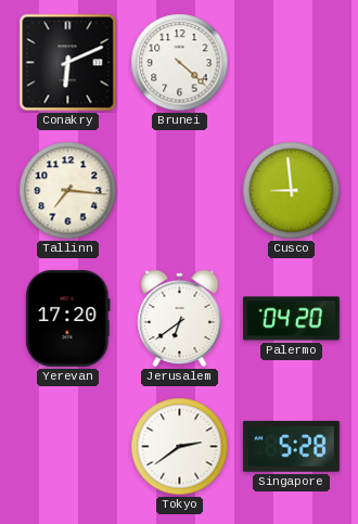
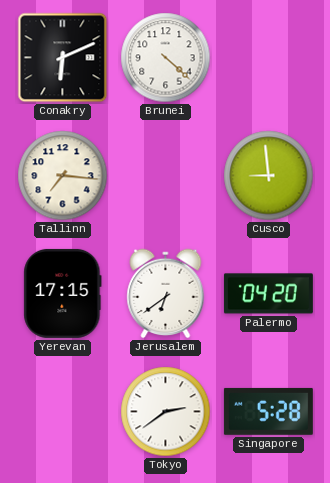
Yerevan: 17:20 -> 17:15 (63, 293)
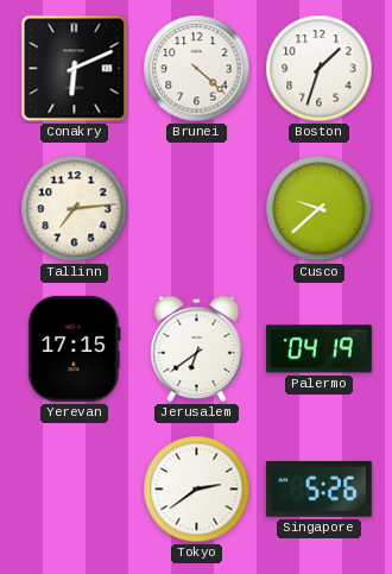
Boston: none -> 1:33 (320, 69)
Tallinn: 7:16 -> 7:14 (75, 209)
Cusco: 8:59 -> 9:38 (320, 209)
Palermo: 04:20 -> 04:19 (318, 349)
Singapore: 5:28 -> 5:26 (318, 488)
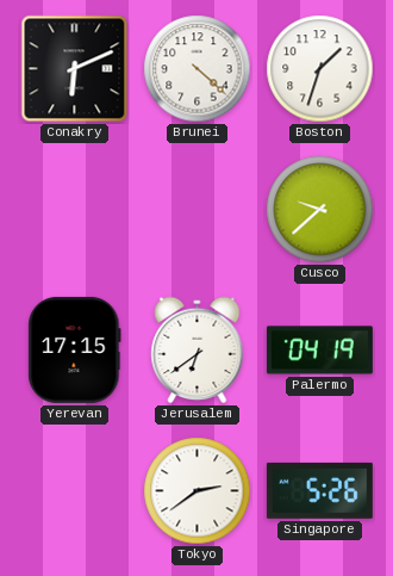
Tallinn: 7:14 -> none (75, 209)
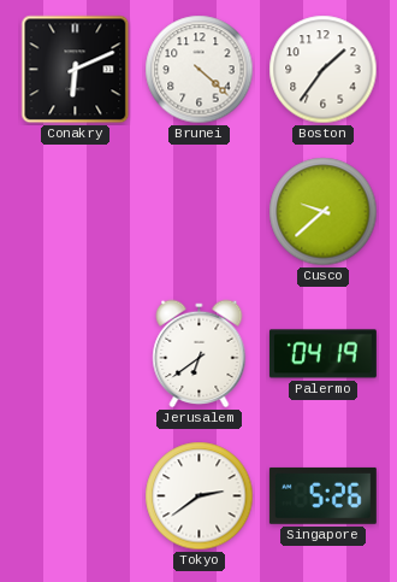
Boston: 1:33 -> 1:36 (324, 70)
Yerevan: 17:15 -> none (75, 349)
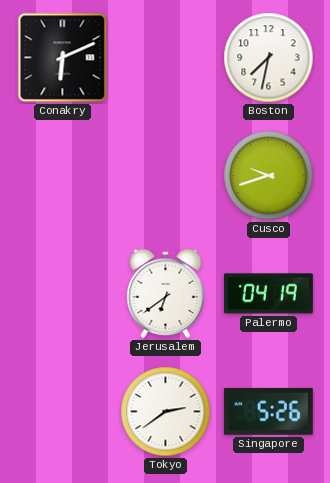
Brunei: 4:22 -> none (200, 70)
Boston: 1:36 -> 7:32 (269, 58)
Cusco: 9:38 -> 9:42 (269, 176)
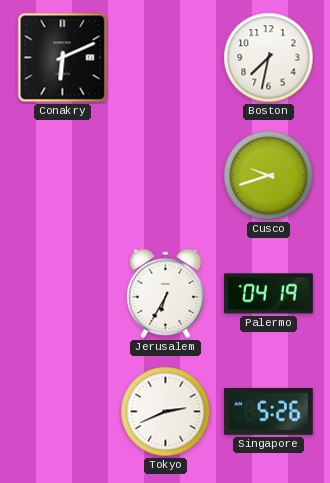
Jerusalem: 6:39 -> 6:35 (166, 294)
Tokyo: 2:39 -> 2:41 (166, 412)
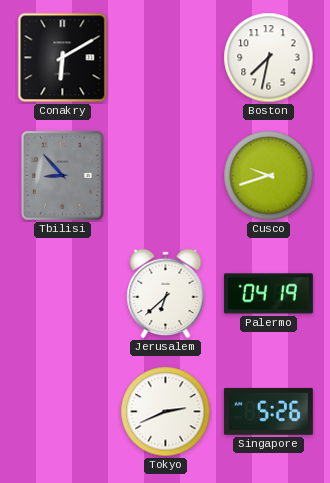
Conakry: 6:11 -> 6:10 (63, 58)
Tbilisi: none -> 8:53 (63, 176)
Jerusalem: 6:35 -> 6:38 (166, 294)
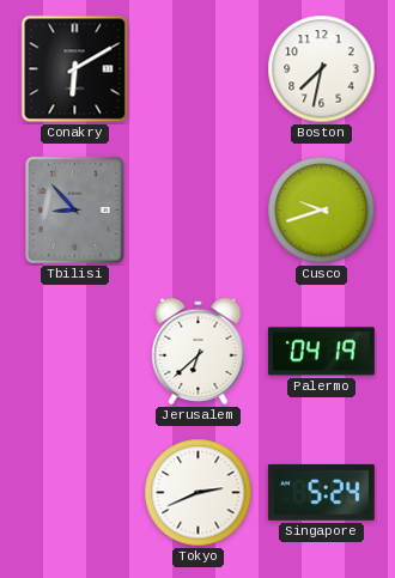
Singapore: 5:26 -> 5:24 (321, 492)
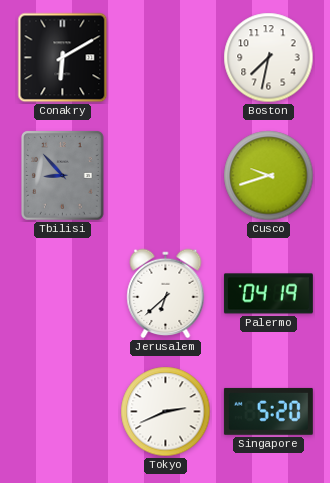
Singapore: 5:24 -> 5:20 (268, 411)
